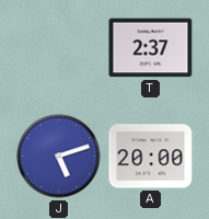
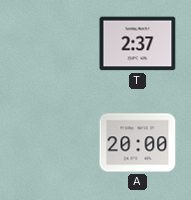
J: 5:12 -> none (59, 157)
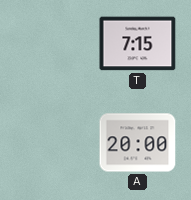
T: 2:37 -> 7:15 (138, 44)
